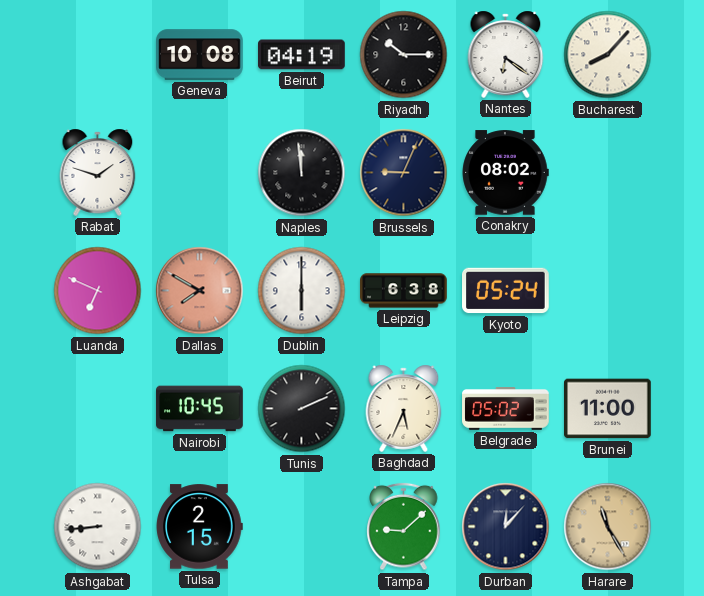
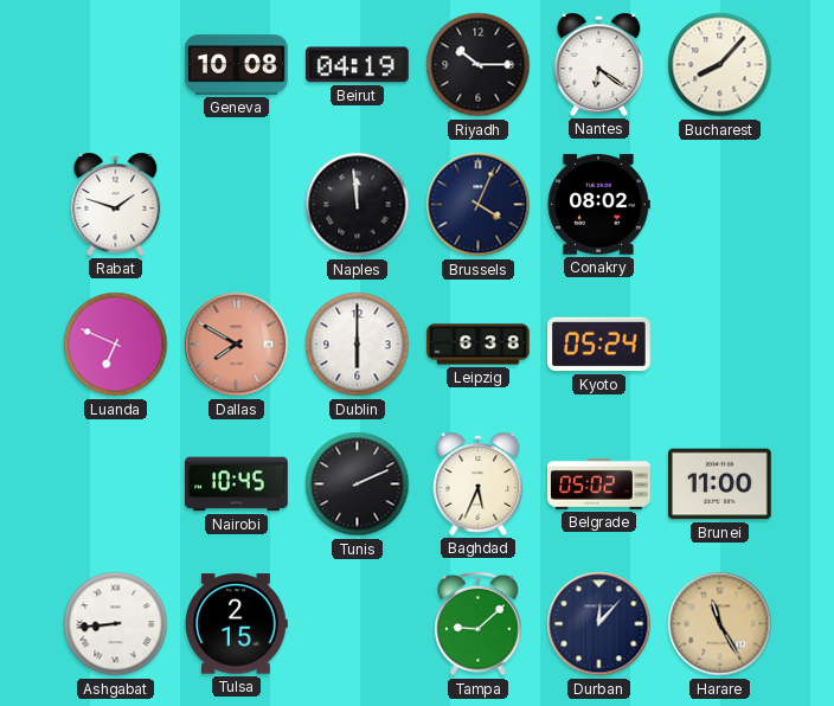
Brussels: 9:04 -> 4:04 (479, 205)
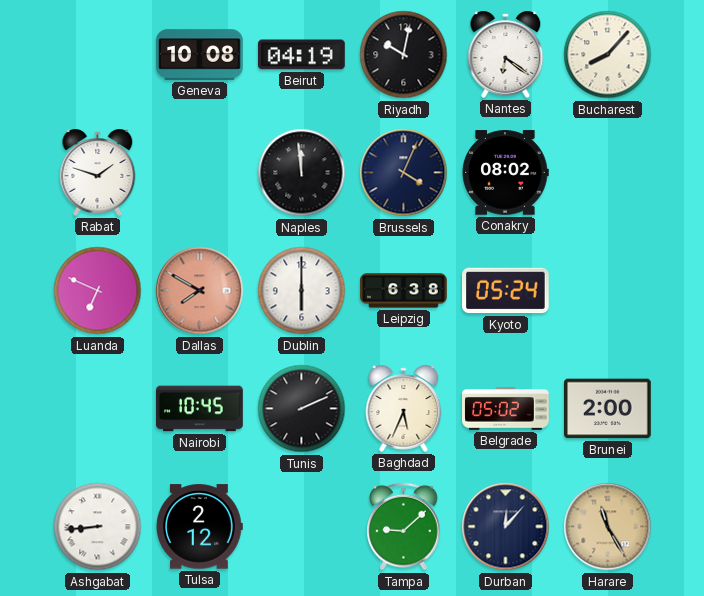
Riyadh: 10:15 -> 10:02 (404, 55)
Brunei: 11:00 -> 2:00 (608, 409)
Tulsa: 2:15 -> 2:12 (199, 527)
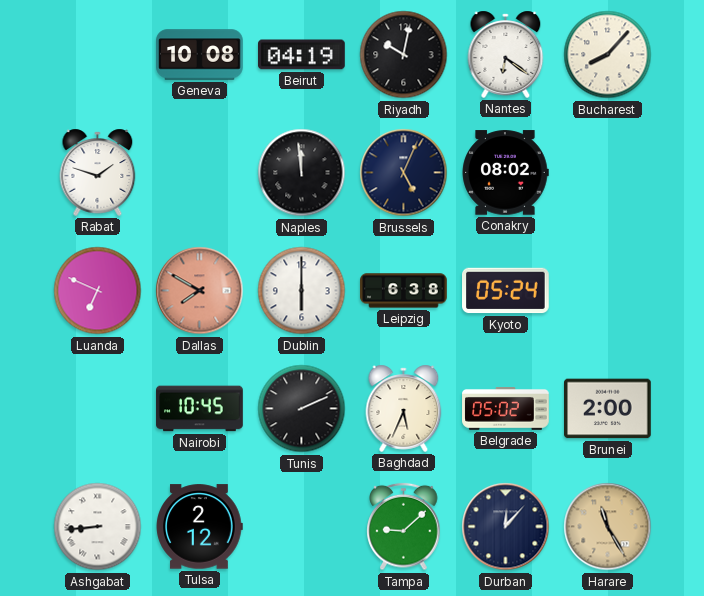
Brussels: 4:04 -> 5:04 (404, 173)
